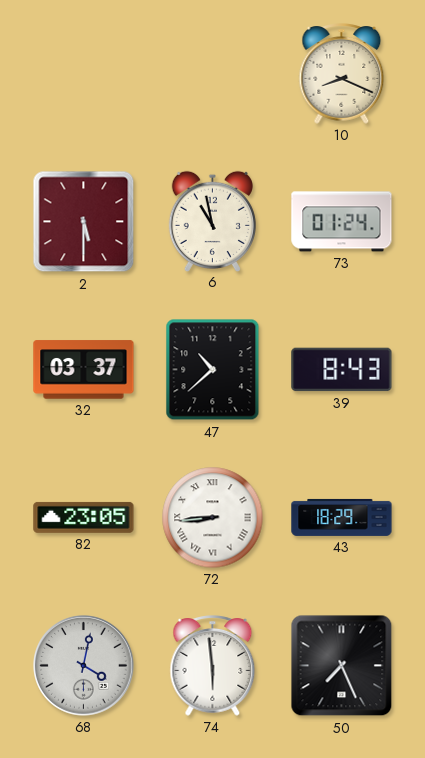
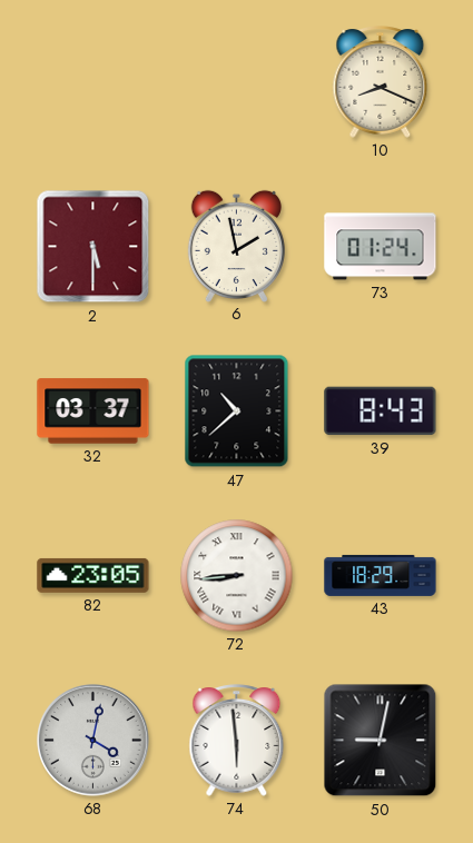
6: 10:58 -> 1:58 (236, 246)
50: 7:26 -> 9:02 (381, 741)
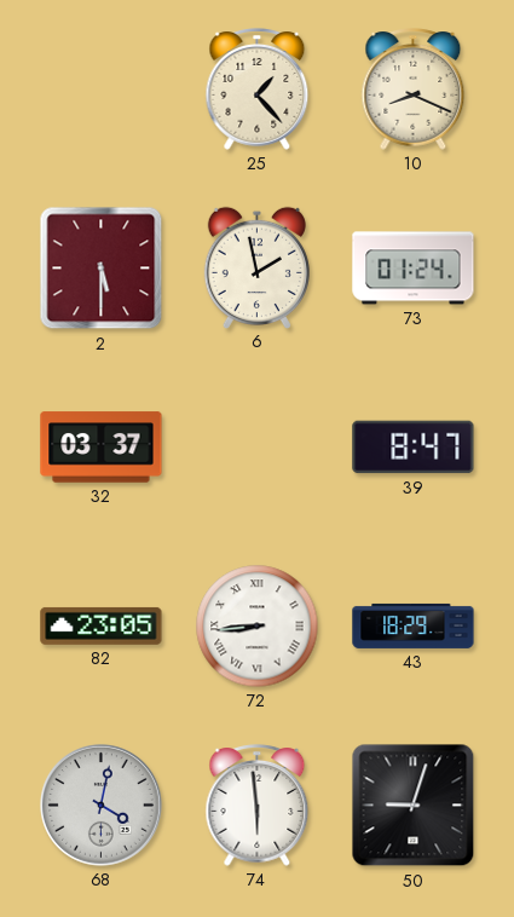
25: none -> 1:23 (258, 90)
47: 10:38 -> none (237, 411)
39: 8:43 -> 8:47 (414, 448)
50: 9:02 -> 9:03 (414, 806)
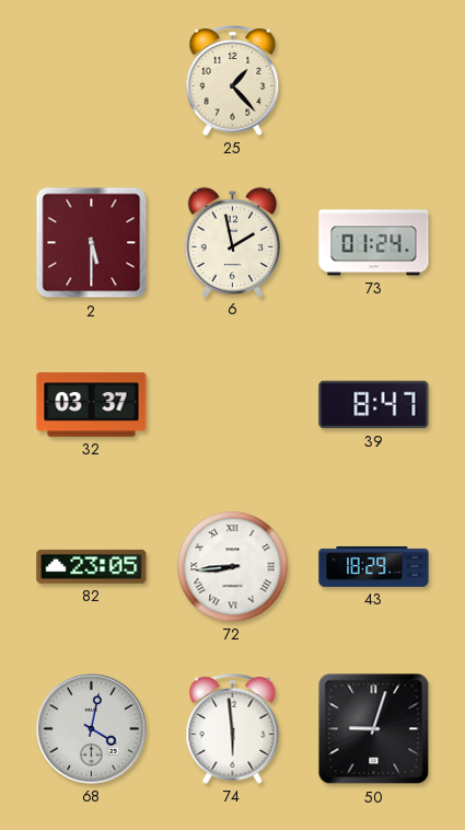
10: 8:19 -> none (414, 90)
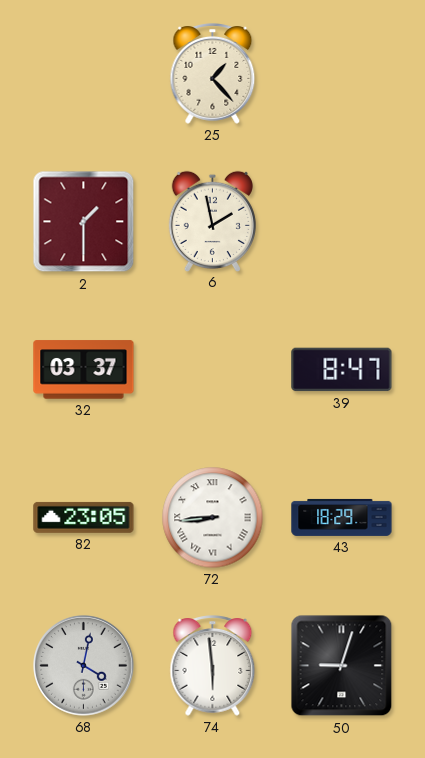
2: 5:30 -> 1:30 (84, 222)
73: 01:24 -> none (374, 243)
